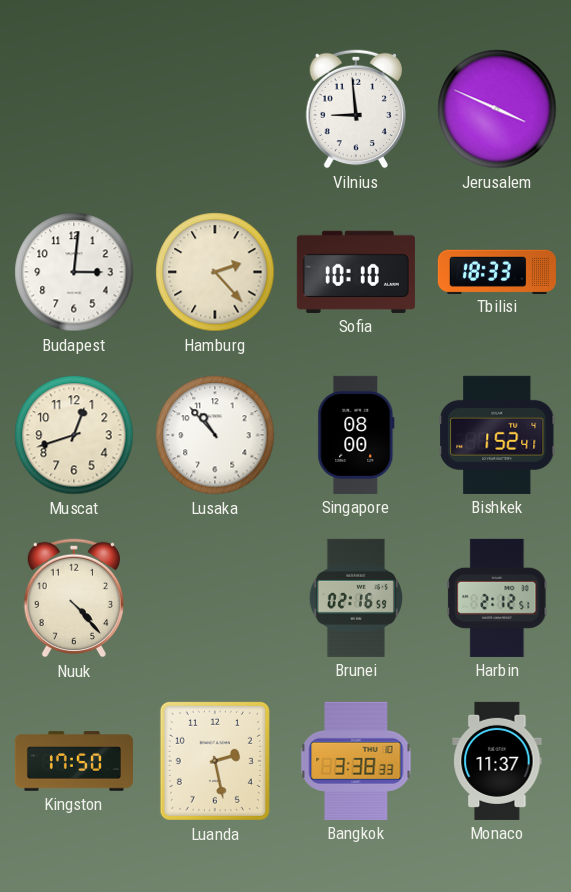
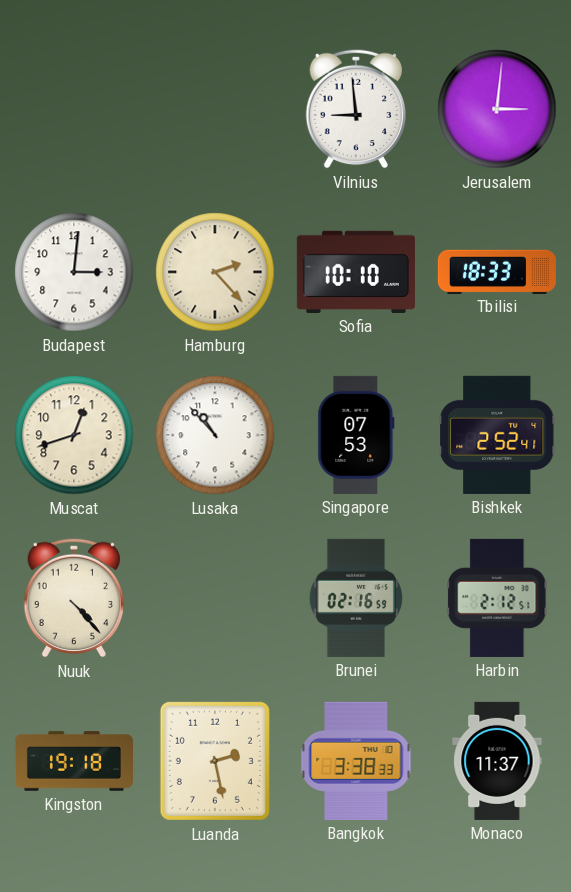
Jerusalem: 3:49 -> 3:01 (497, 109)
Singapore: 08:00 -> 07:53 (356, 435)
Bishkek: 1:52 -> 2:52 (497, 435)
Kingston: 17:50 -> 19:18 (74, 761)
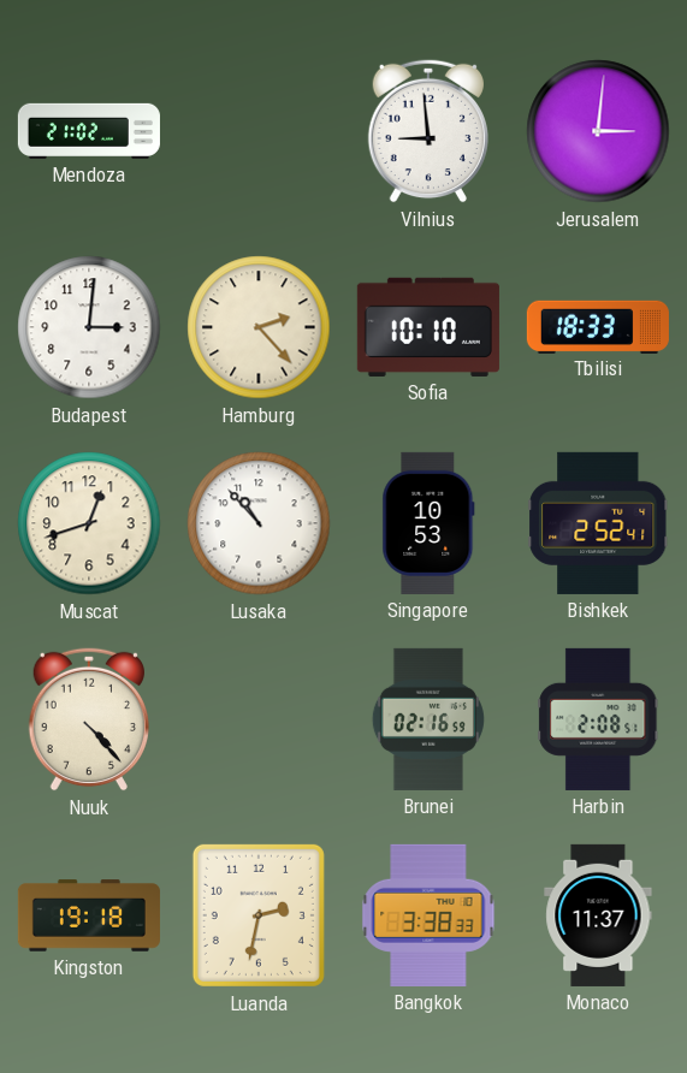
Mendoza: none -> 21:02 (89, 131)
Singapore: 07:53 -> 10:53 (428, 523)
Harbin: 2:12 -> 2:08 (598, 719)
Luanda: 2:28 -> 2:32 (259, 915)
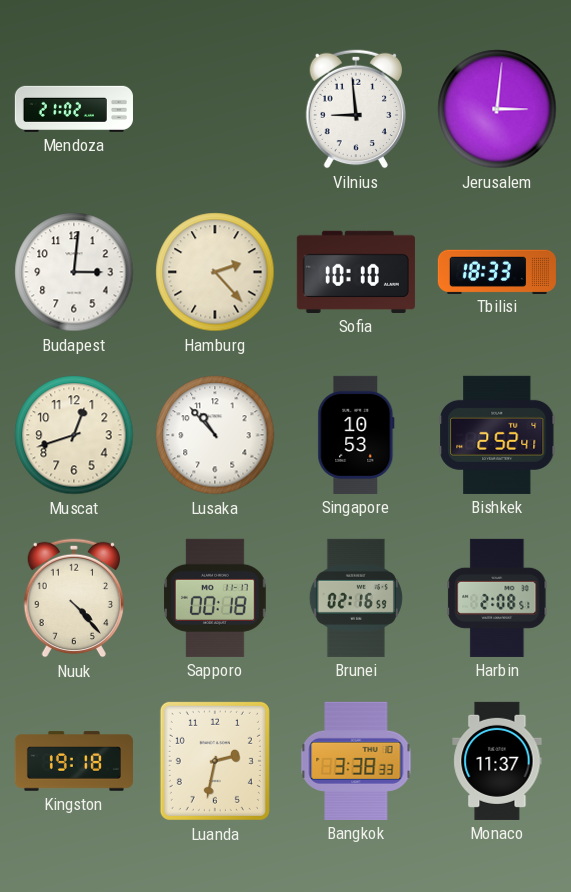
Sapporo: none -> 00:18 (216, 598)
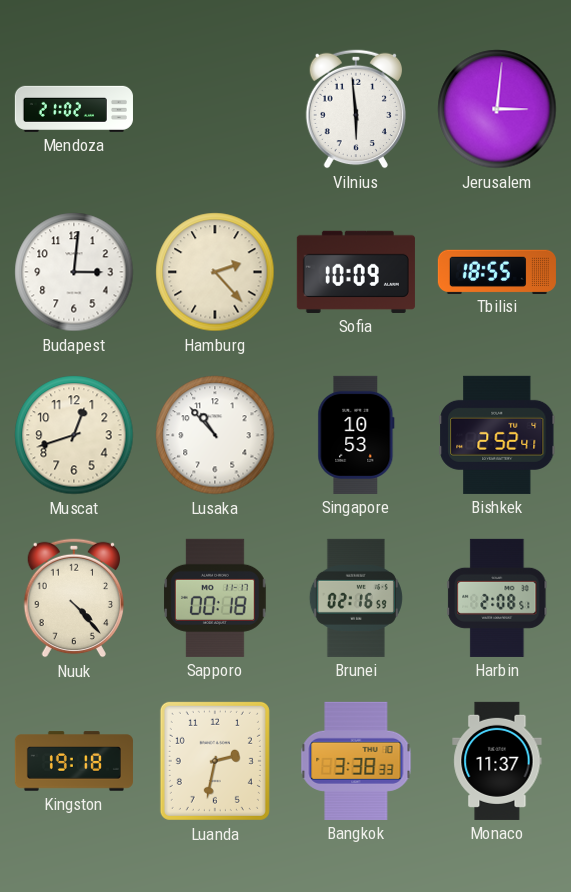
Vilnius: 8:59 -> 5:59 (355, 109)
Sofia: 10:10 -> 10:09 (356, 272)
Tbilisi: 18:33 -> 18:55 (497, 271)
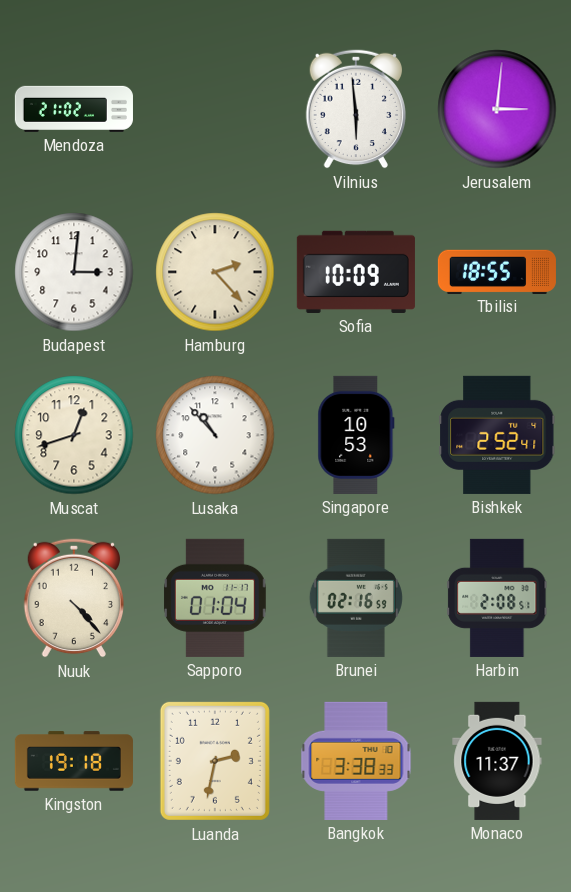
Sapporo: 00:18 -> 01:04 (216, 598)
